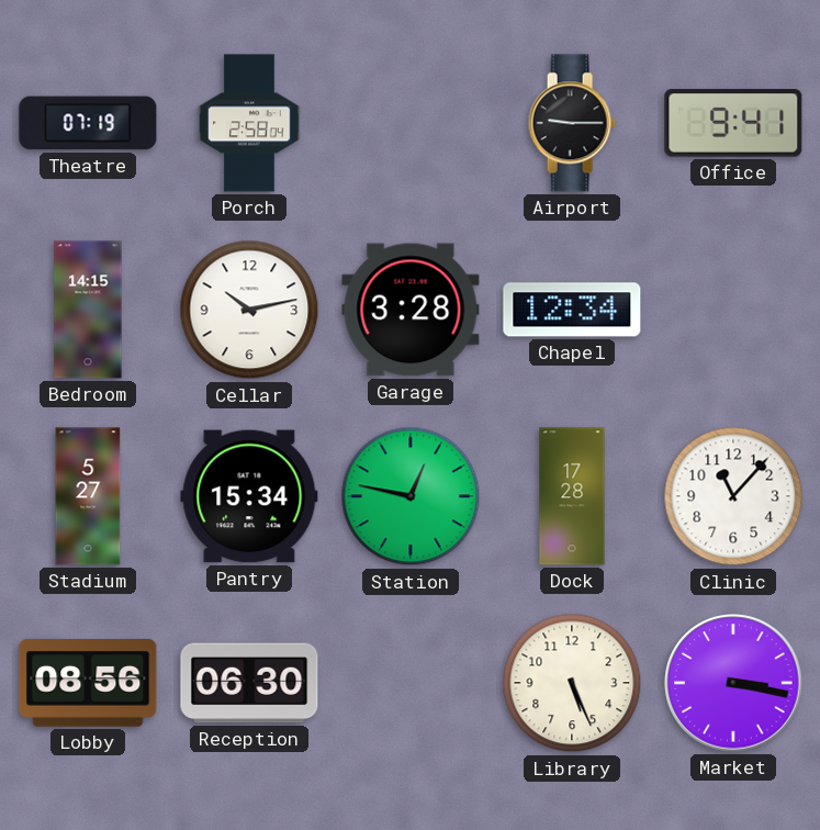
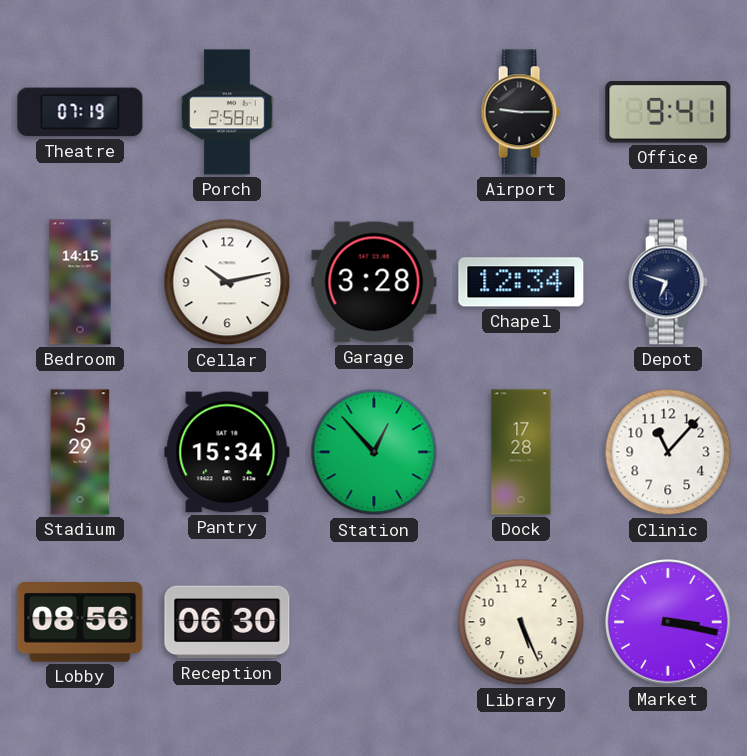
Depot: none -> 6:48 (668, 282)
Stadium: 5:27 -> 5:29 (80, 452)
Station: 12:47 -> 12:53 (374, 452)
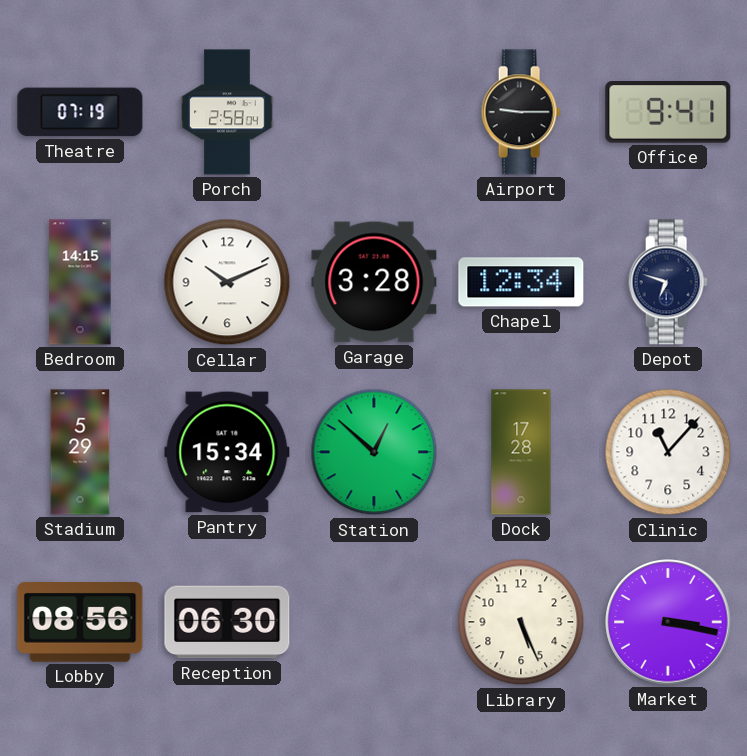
Cellar: 10:13 -> 10:11 (227, 282)
Station: 12:53 -> 12:52 (374, 452)
